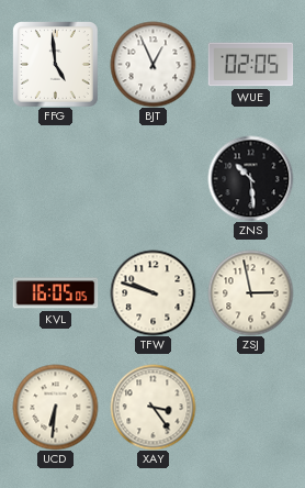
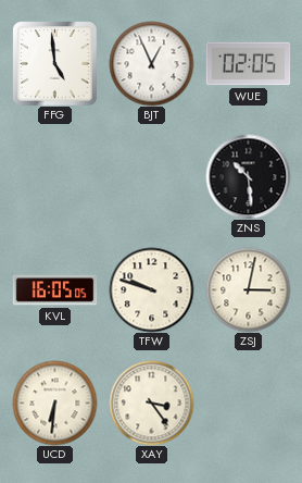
ZSJ: 2:58 -> 3:02 (248, 289)
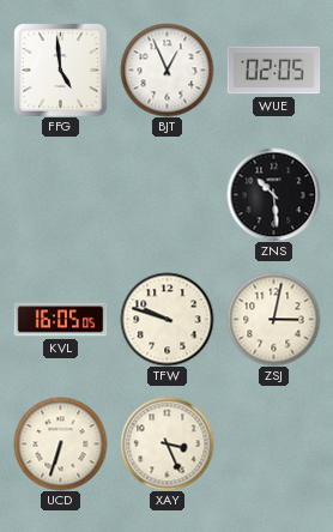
UCD: 6:31 -> 6:33 (60, 443)
XAY: 3:24 -> 3:26 (166, 443)
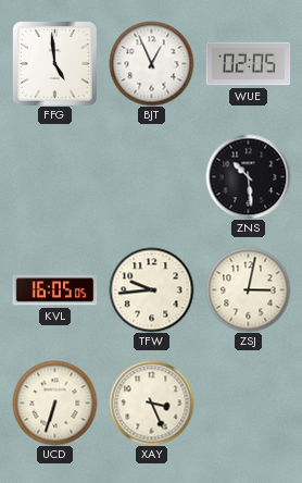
TFW: 9:48 -> 9:44 (151, 289)
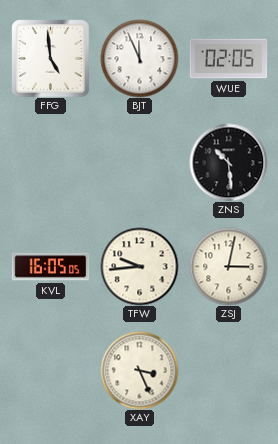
BJT: 12:56 -> 11:56 (139, 58)
UCD: 6:33 -> none (54, 403)
